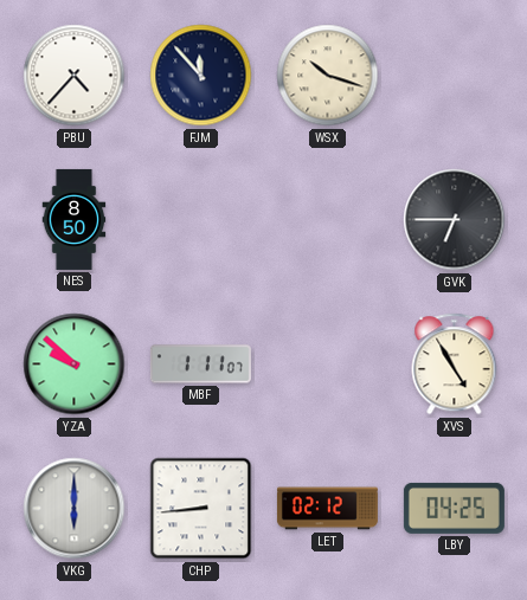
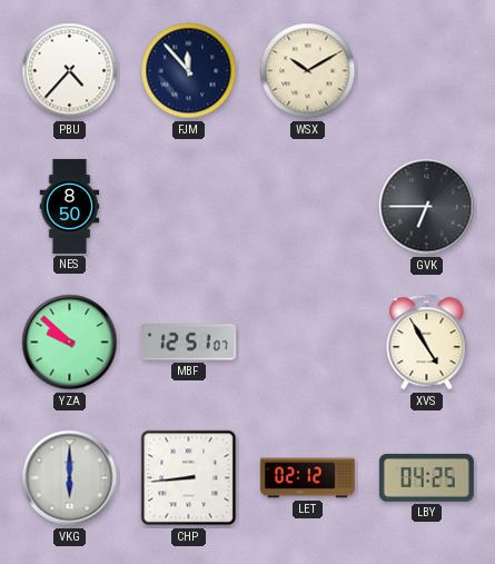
WSX: 10:18 -> 10:10 (308, 71)
MBF: 1:11 -> 12:51 (188, 343)
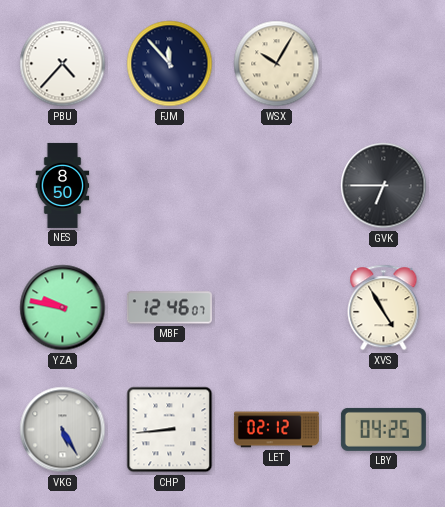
WSX: 10:10 -> 10:05 (277, 64)
YZA: 9:52 -> 9:47 (63, 308)
MBF: 12:51 -> 12:46 (169, 308)
VKG: 6:00 -> 5:25 (63, 430)
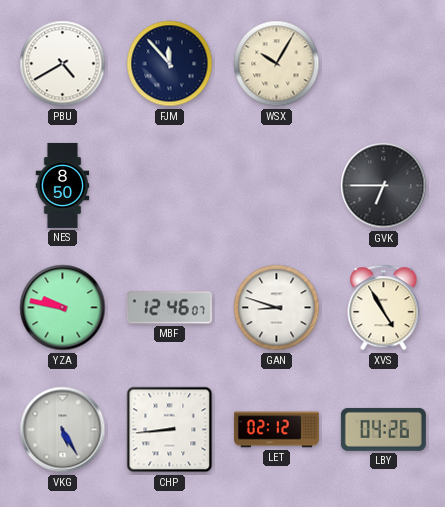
PBU: 4:37 -> 4:40 (63, 64)
GAN: none -> 8:48 (277, 308)
LBY: 04:25 -> 04:26 (383, 429)
